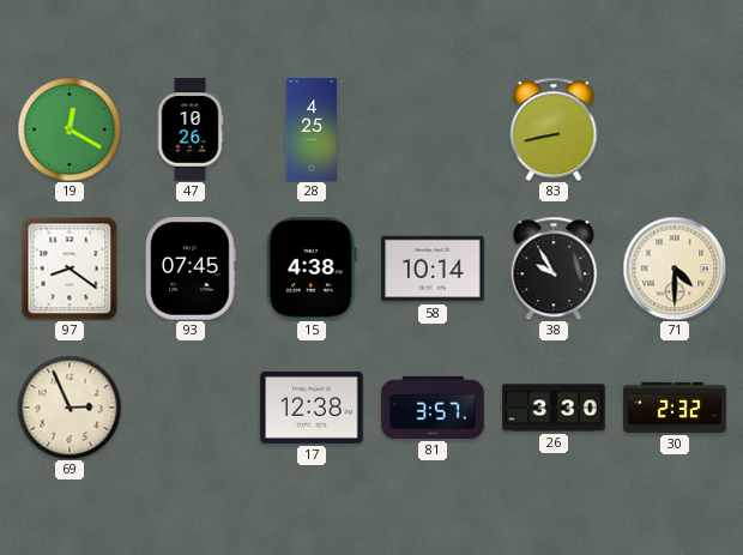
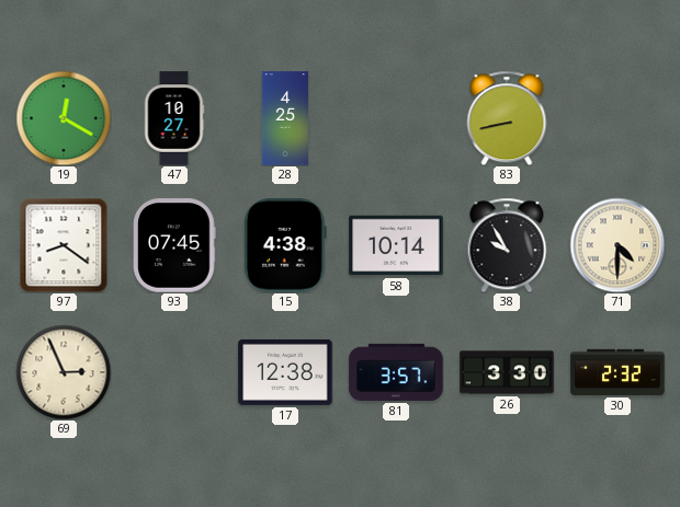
47: 10:26 -> 10:27 (174, 118)
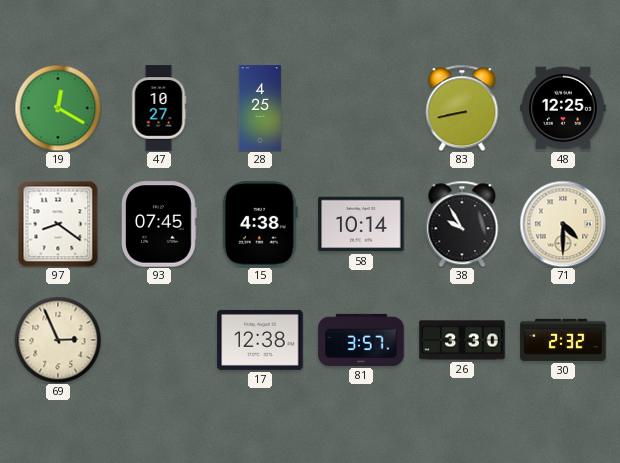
48: none -> 12:25 (563, 108)
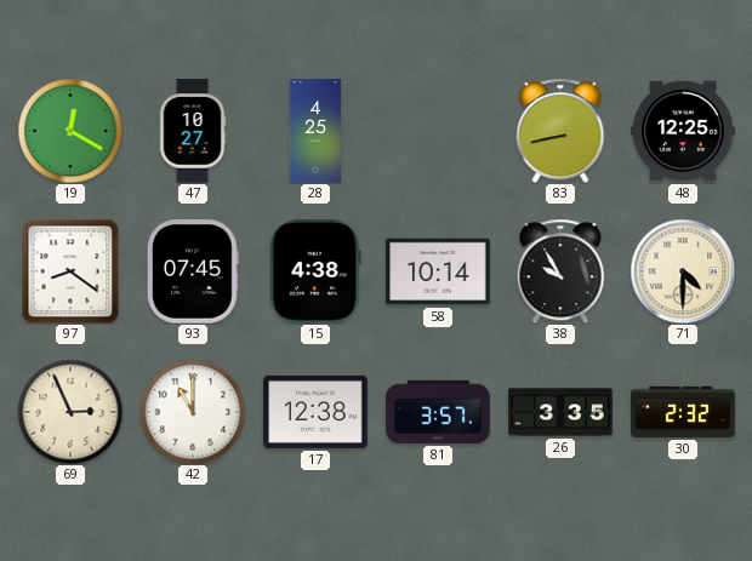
42: none -> 11:00 (193, 412)
26: 3:30 -> 3:35 (560, 412)
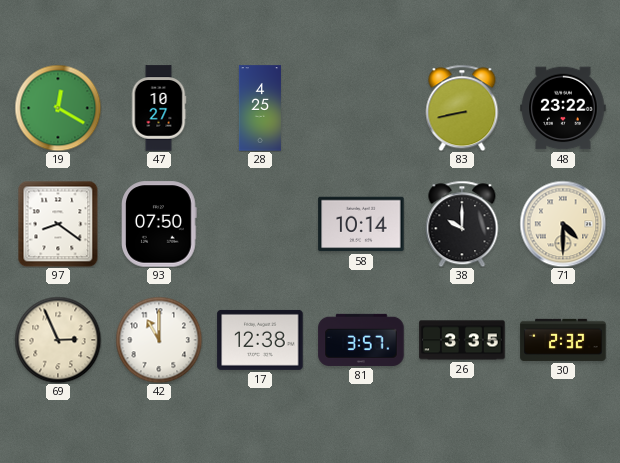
48: 12:25 -> 23:22 (563, 108)
93: 07:45 -> 07:50 (159, 224)
15: 4:38 -> none (317, 271)
38: 9:55 -> 10:00 (462, 224)
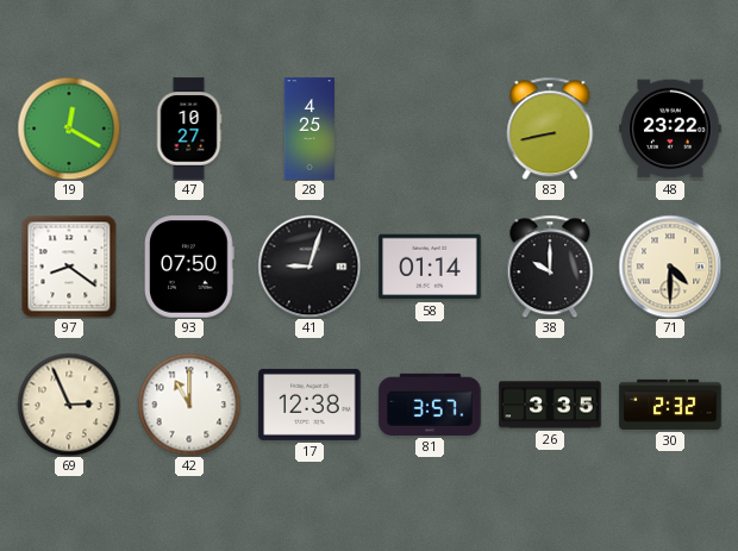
41: none -> 9:03 (309, 267)
58: 10:14 -> 01:14 (430, 267)
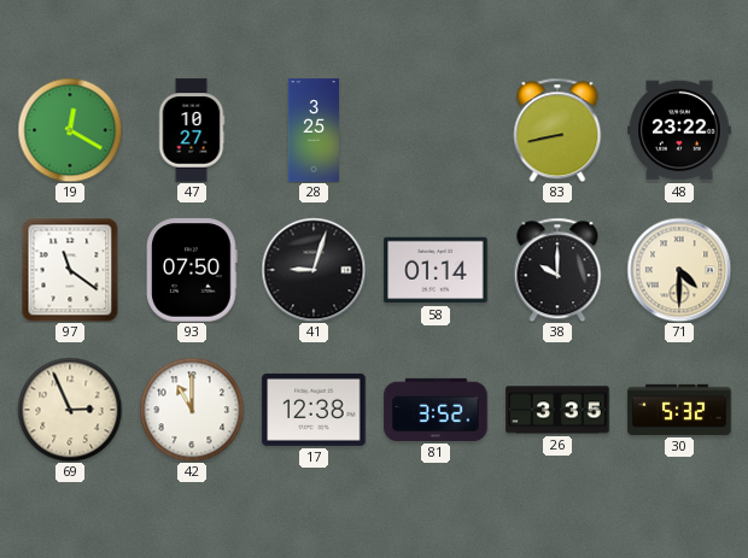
28: 4:25 -> 3:25 (314, 130)
97: 8:21 -> 11:21 (70, 270)
81: 3:57 -> 3:52 (436, 410)
30: 2:32 -> 5:32 (679, 410)
